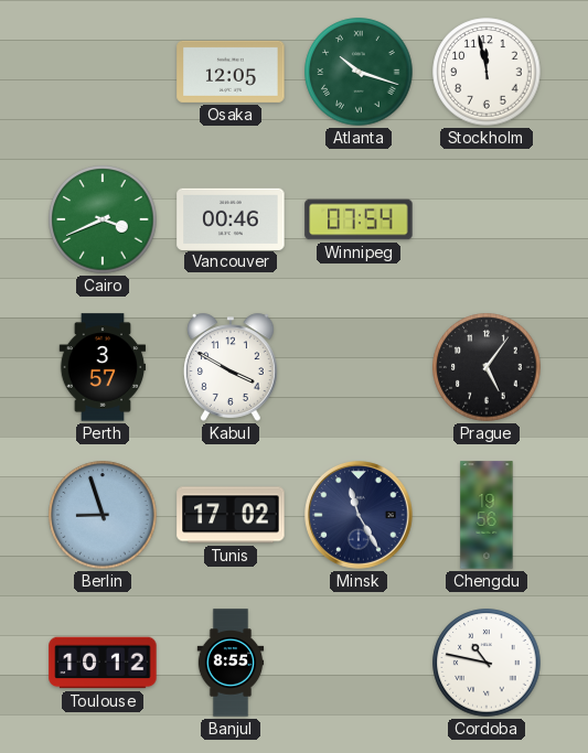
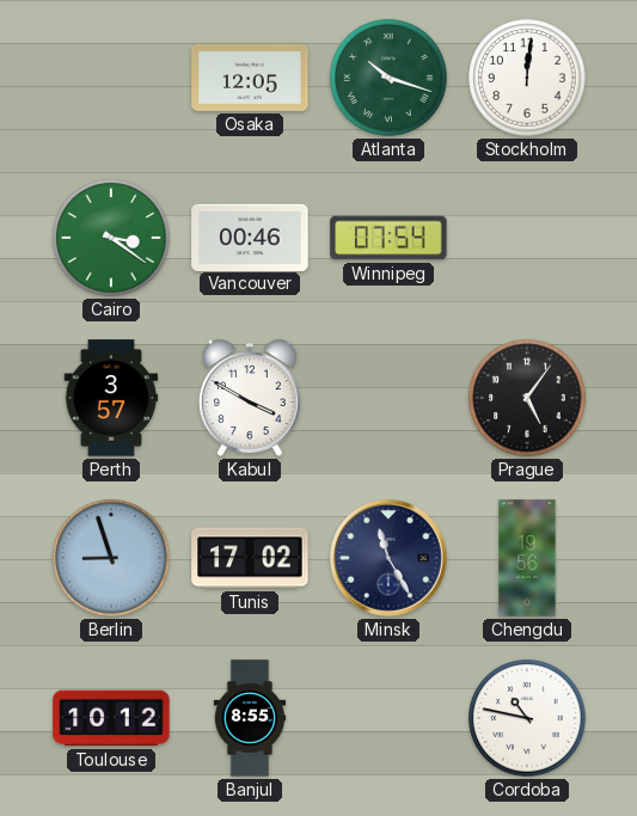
Stockholm: 11:58 -> 12:01 (527, 78)
Cairo: 3:41 -> 3:21 (111, 238)
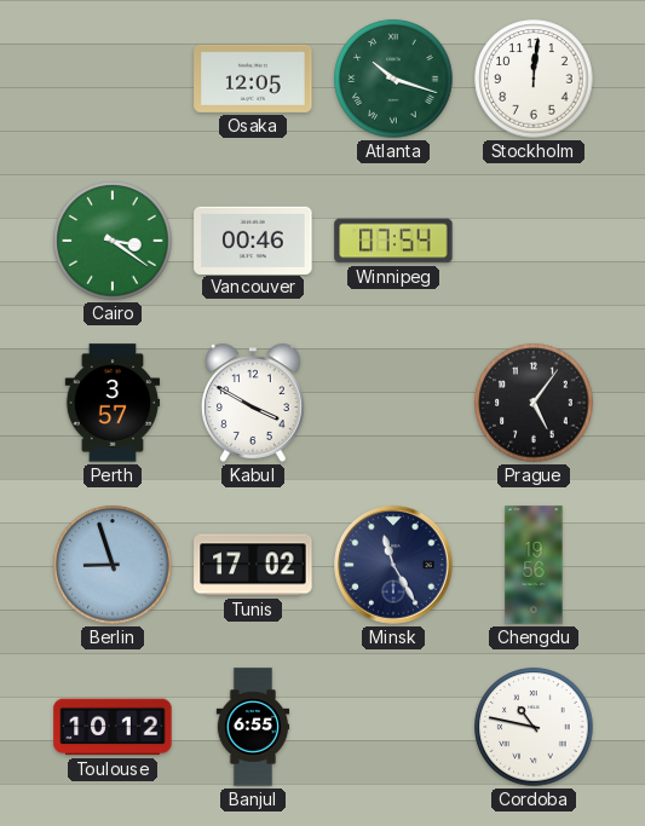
Banjul: 8:55 -> 6:55 (253, 727)
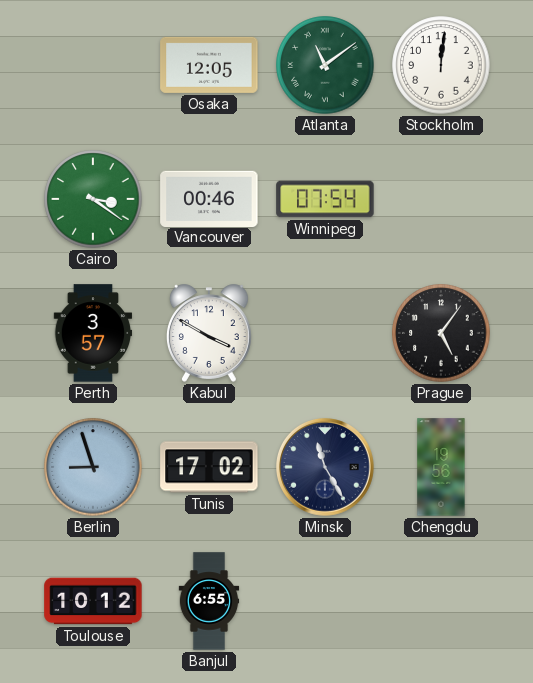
Atlanta: 10:18 -> 11:09 (325, 65)
Cordoba: 10:47 -> none (534, 727)
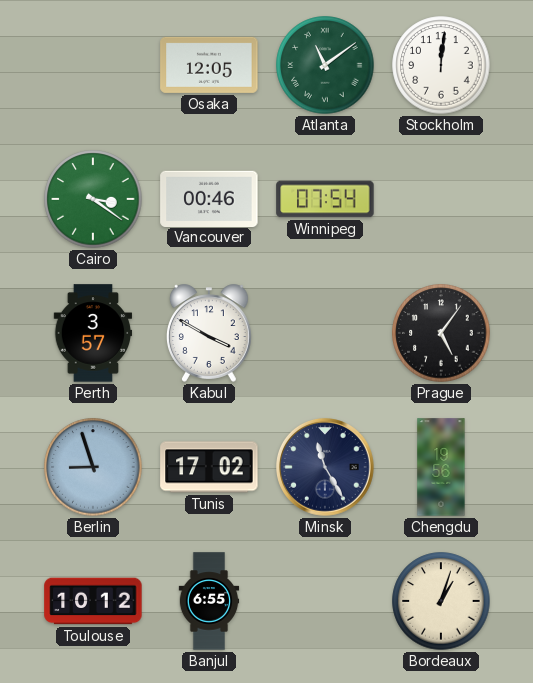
Bordeaux: none -> 1:03 (441, 601)
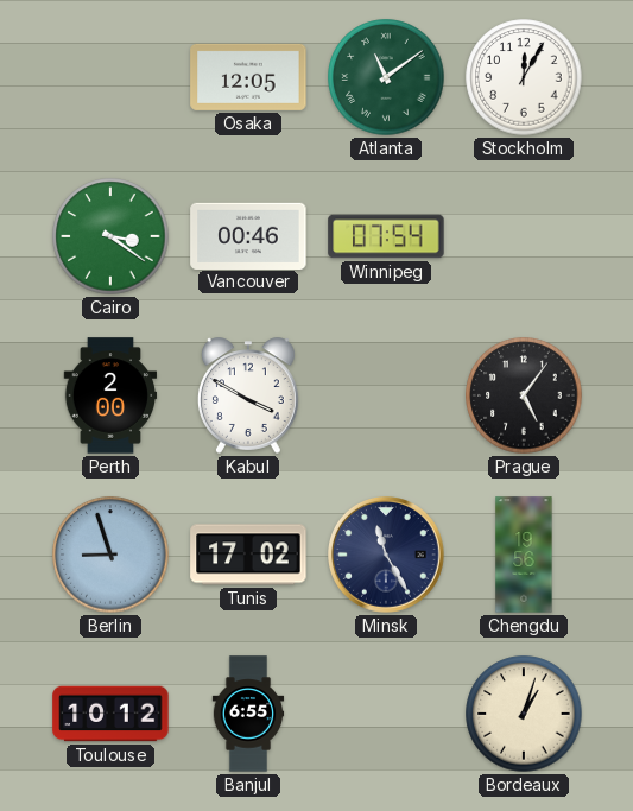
Stockholm: 12:01 -> 12:05 (524, 77)
Perth: 3:57 -> 2:00 (110, 395)
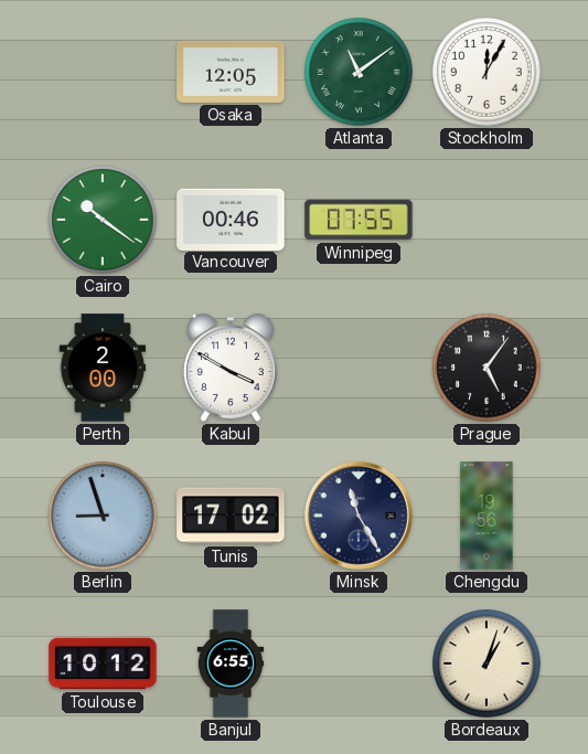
Cairo: 3:21 -> 10:21 (103, 220)
Winnipeg: 07:54 -> 07:55 (359, 220)
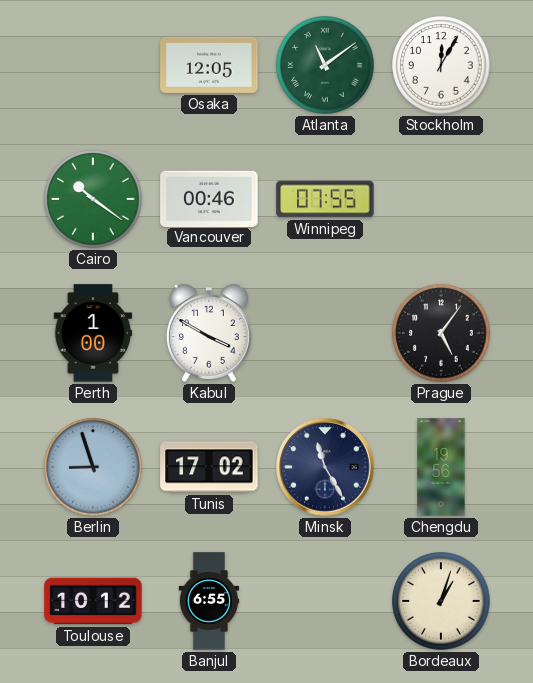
Perth: 2:00 -> 1:00 (93, 333)
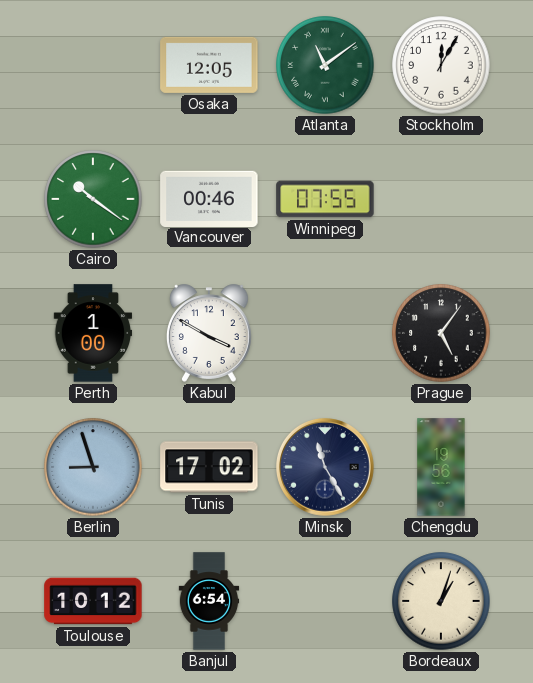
Banjul: 6:55 -> 6:54 (209, 601)
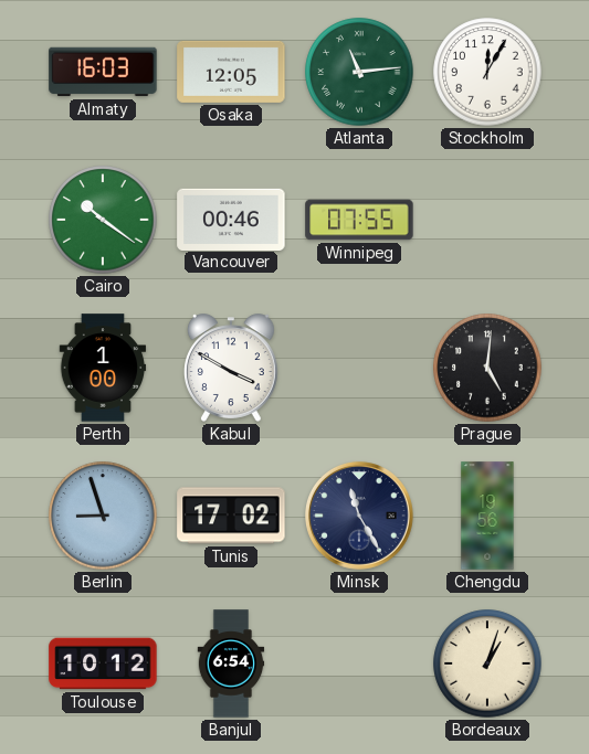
Almaty: none -> 16:03 (103, 72)
Atlanta: 11:09 -> 11:14 (359, 72)
Prague: 5:06 -> 5:01 (487, 368)
